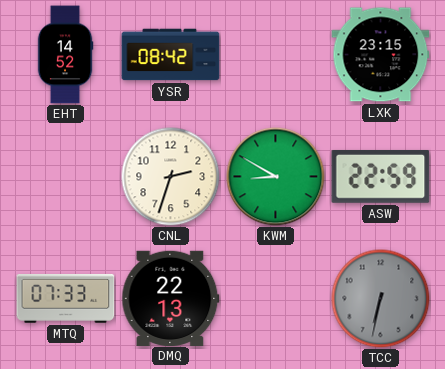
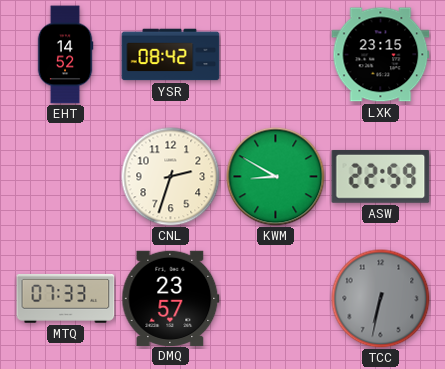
DMQ: 22:13 -> 23:57 (171, 298)
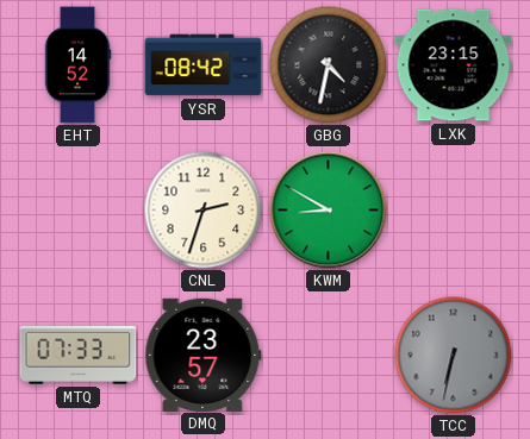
GBG: none -> 4:32 (329, 65)
ASW: 22:59 -> none (381, 176)
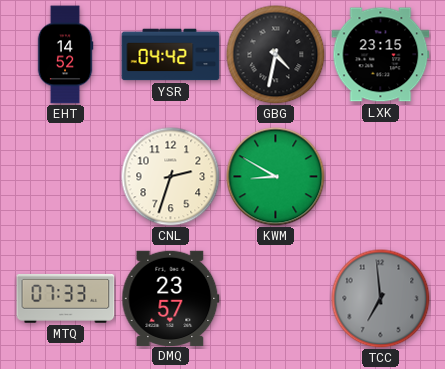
YSR: 08:42 -> 04:42 (171, 55)
TCC: 6:32 -> 6:59 (381, 299)
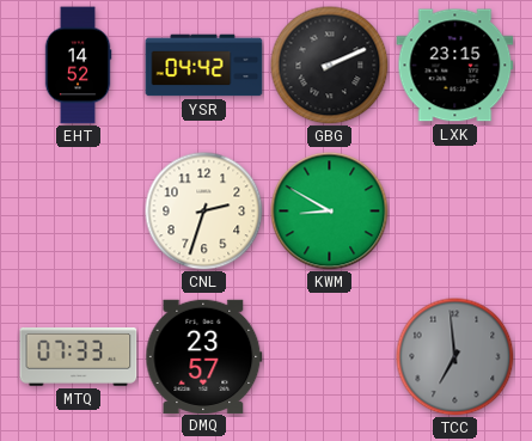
GBG: 4:32 -> 2:11 (330, 66)
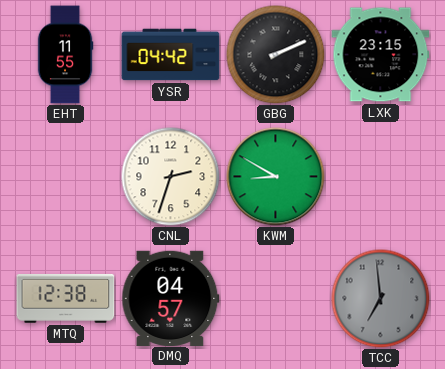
EHT: 14:52 -> 11:55 (65, 55)
MTQ: 07:33 -> 12:38 (66, 299)
DMQ: 23:57 -> 04:57 (171, 298)
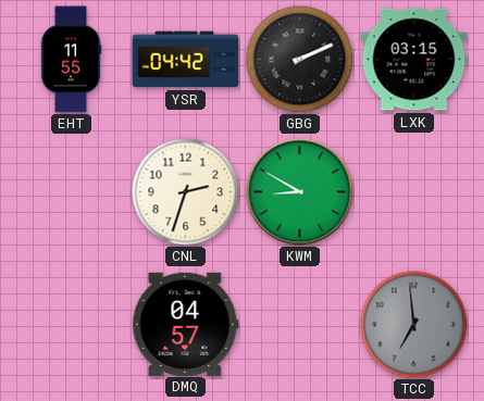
LXK: 23:15 -> 03:15 (414, 60)
MTQ: 12:38 -> none (66, 299)
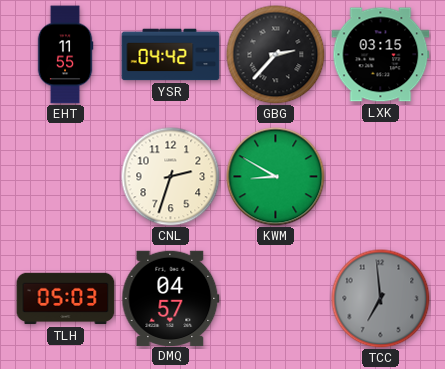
GBG: 2:11 -> 2:37 (276, 55)
TLH: none -> 05:03 (66, 299)
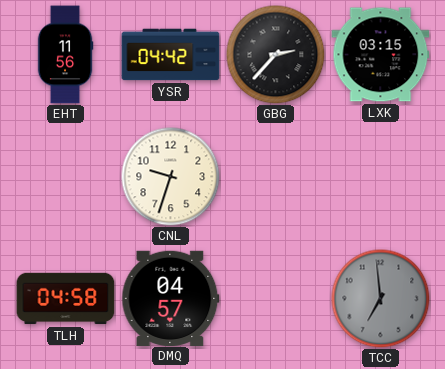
EHT: 11:55 -> 11:56 (65, 55)
CNL: 2:33 -> 9:33 (171, 177)
KWM: 8:50 -> none (276, 177)
TLH: 05:03 -> 04:58 (66, 299)
